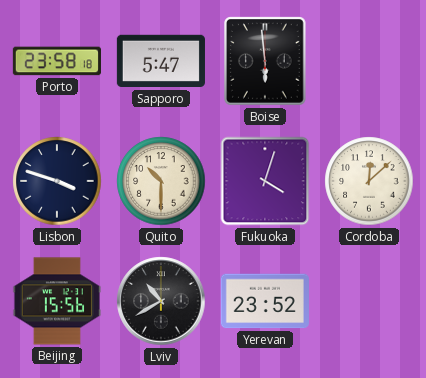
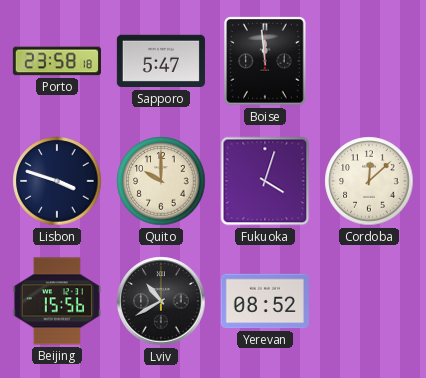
Boise: 5:59 -> 11:59 (266, 61)
Quito: 10:30 -> 10:00 (161, 181)
Yerevan: 23:52 -> 08:52 (265, 301)
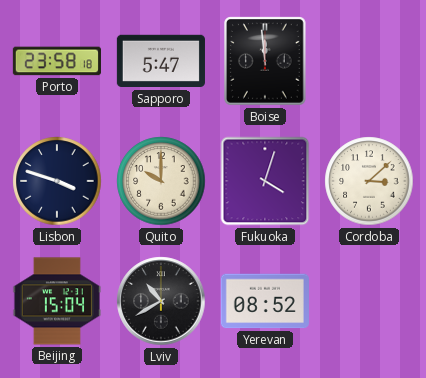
Cordoba: 12:08 -> 3:08 (369, 181)
Beijing: 15:56 -> 15:04 (57, 301)
